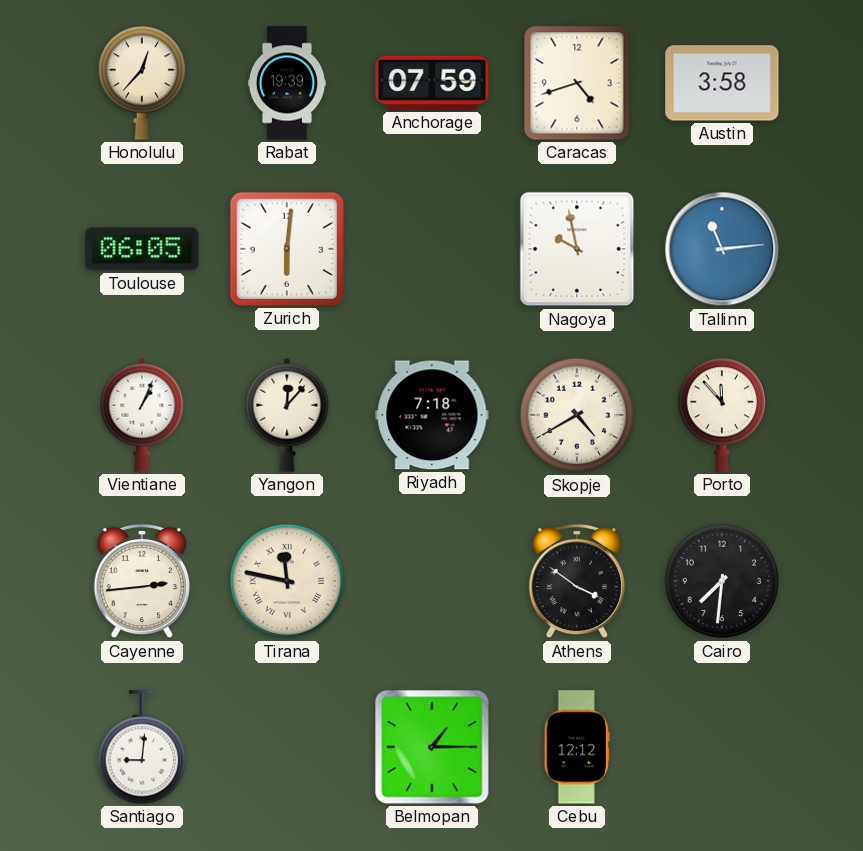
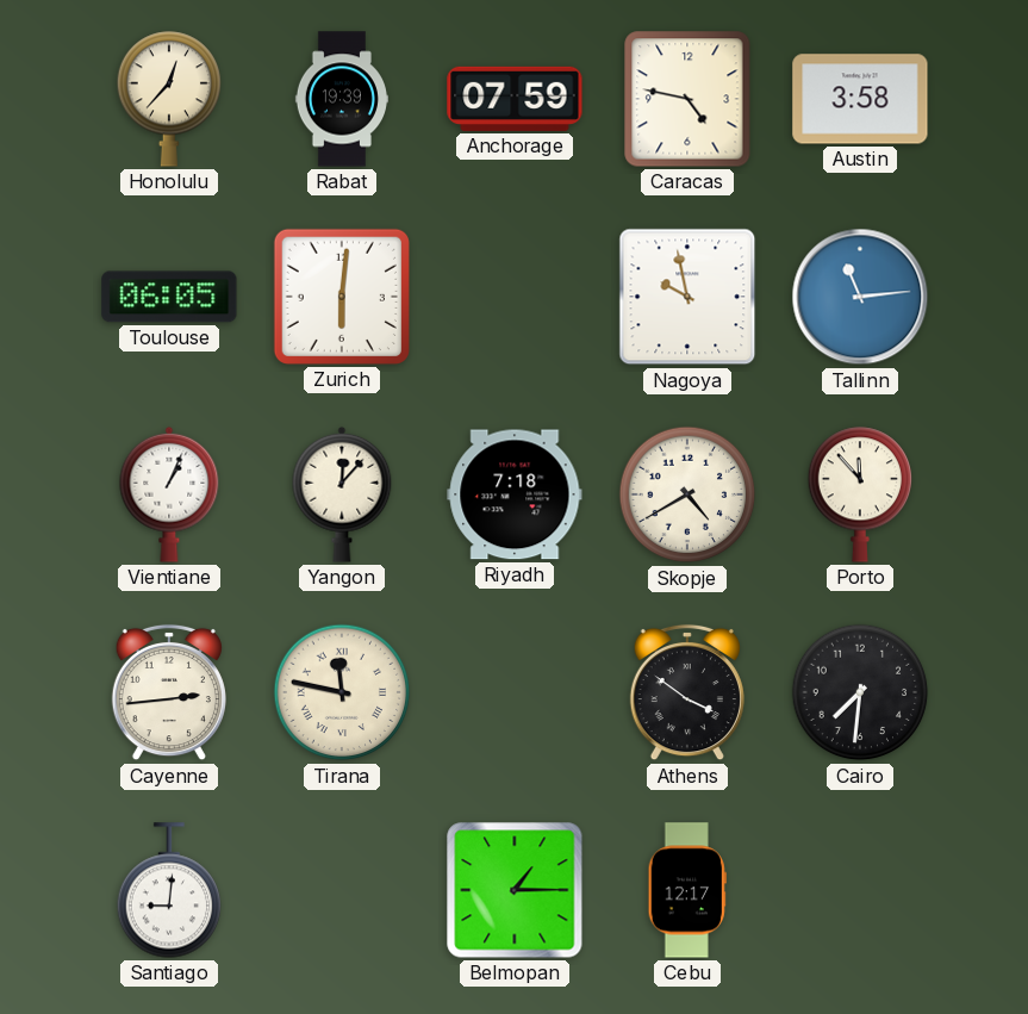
Caracas: 4:42 -> 4:47 (687, 99)
Cebu: 12:12 -> 12:17 (687, 890)
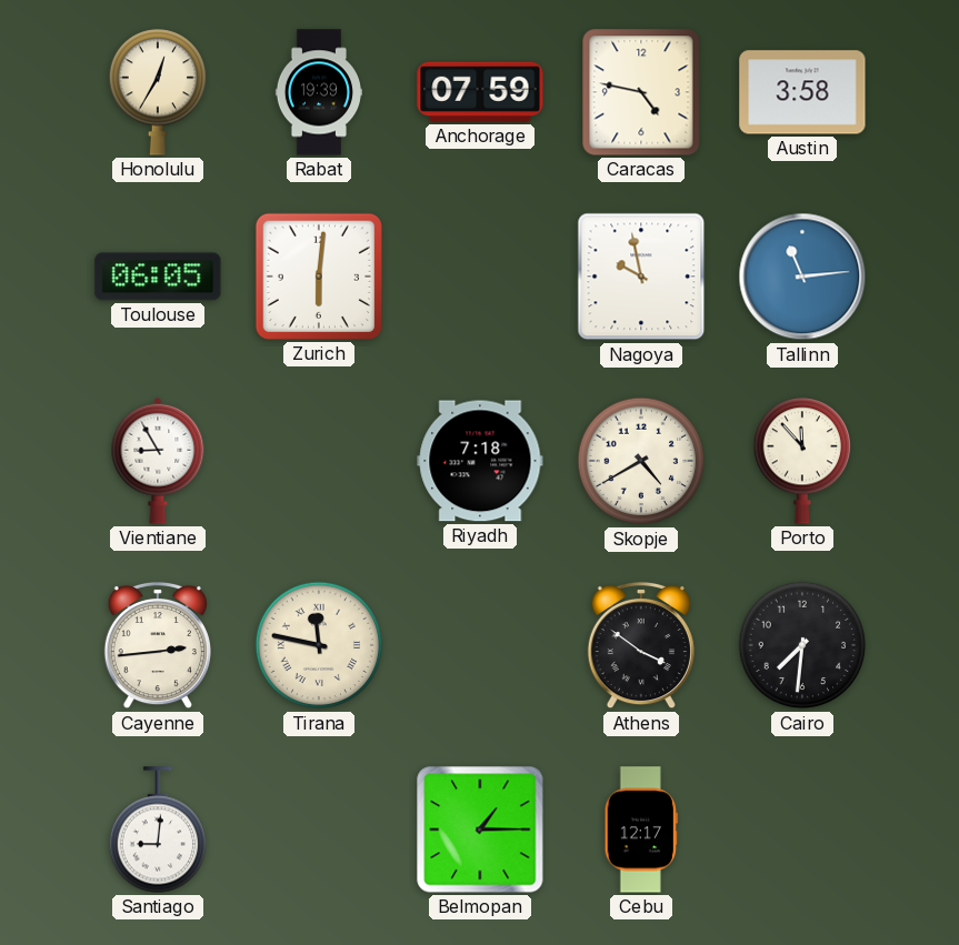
Honolulu: 12:37 -> 12:35 (158, 92)
Vientiane: 1:04 -> 8:55 (158, 461)
Yangon: 12:07 -> none (342, 494)
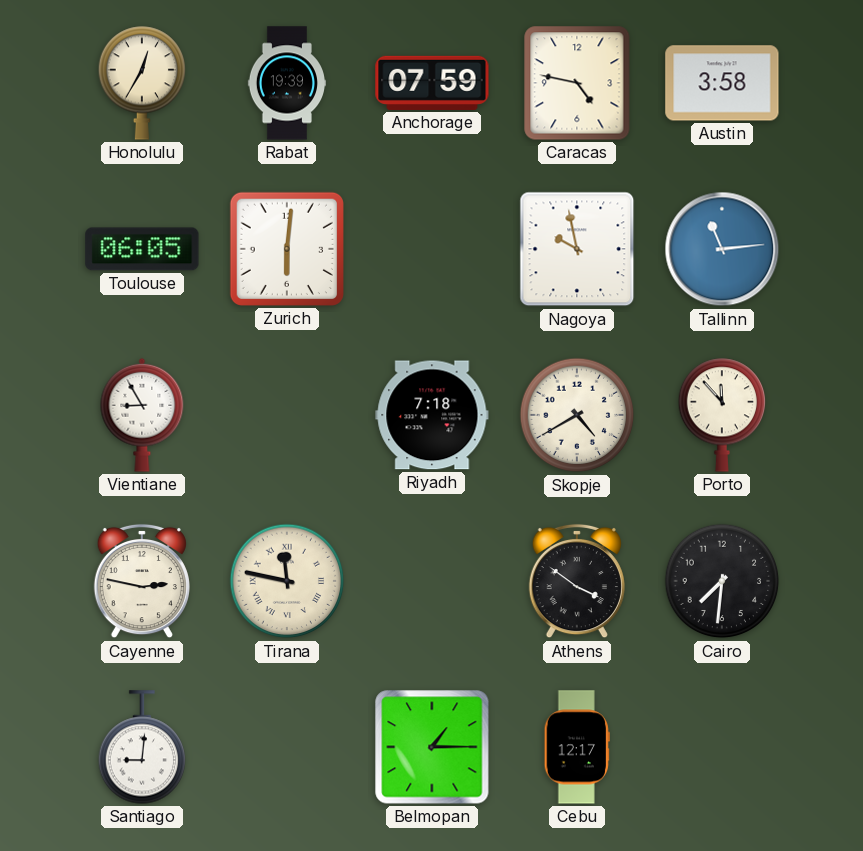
Cayenne: 2:44 -> 2:47 (142, 581)
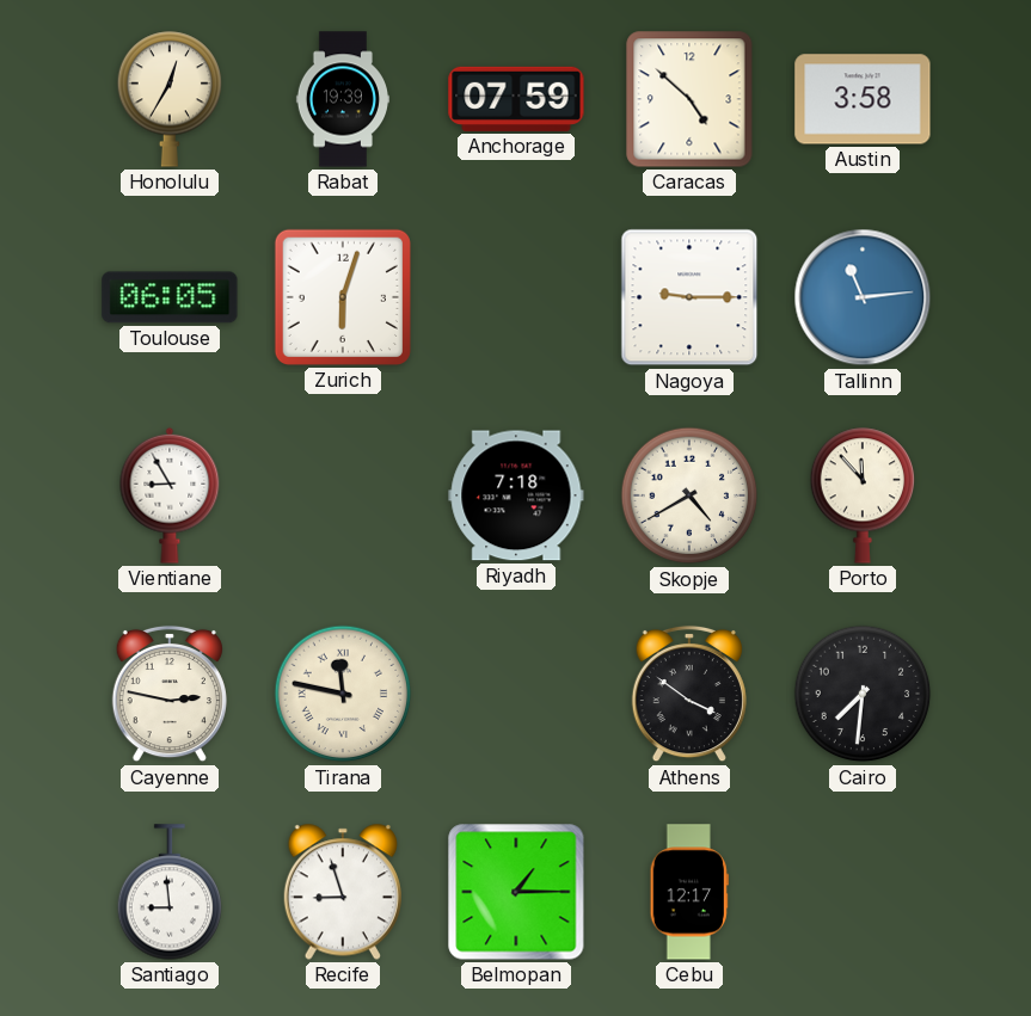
Caracas: 4:47 -> 4:52 (689, 99)
Zurich: 6:01 -> 6:03 (343, 297)
Nagoya: 9:58 -> 9:15 (689, 297)
Santiago: 9:01 -> 8:59 (170, 892)
Recife: none -> 8:57 (343, 892)
